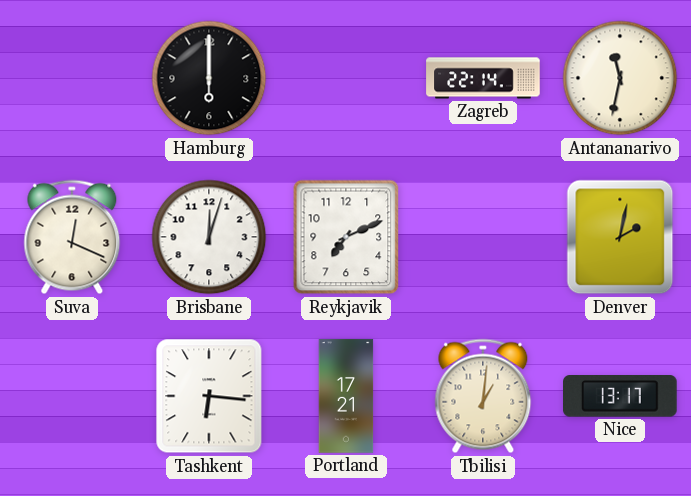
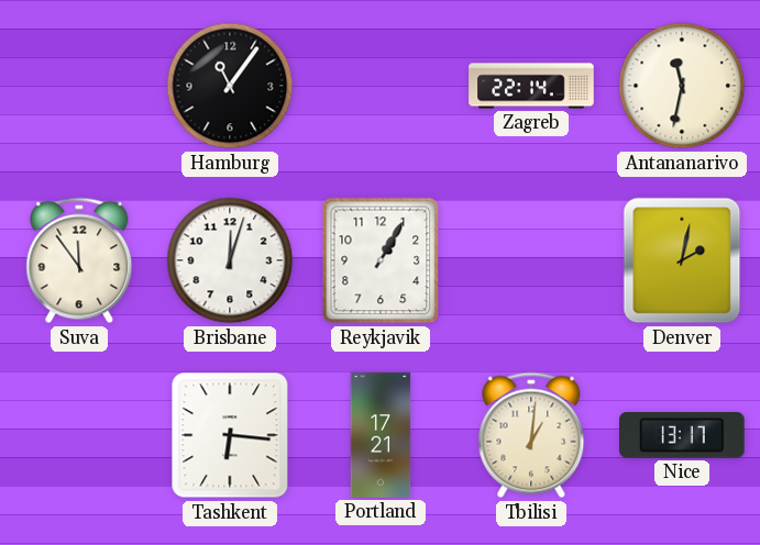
Hamburg: 6:00 -> 11:06 (230, 86)
Suva: 12:19 -> 11:54 (79, 260)
Reykjavik: 7:11 -> 1:05 (381, 260)
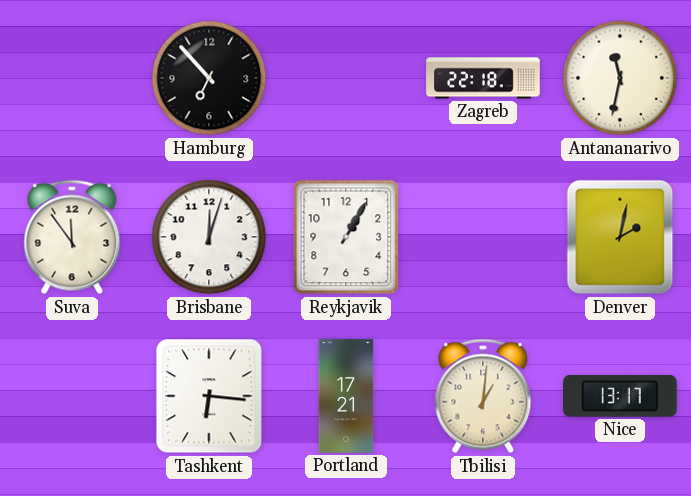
Hamburg: 11:06 -> 6:53 (209, 78)
Zagreb: 22:14 -> 22:18 (483, 78)
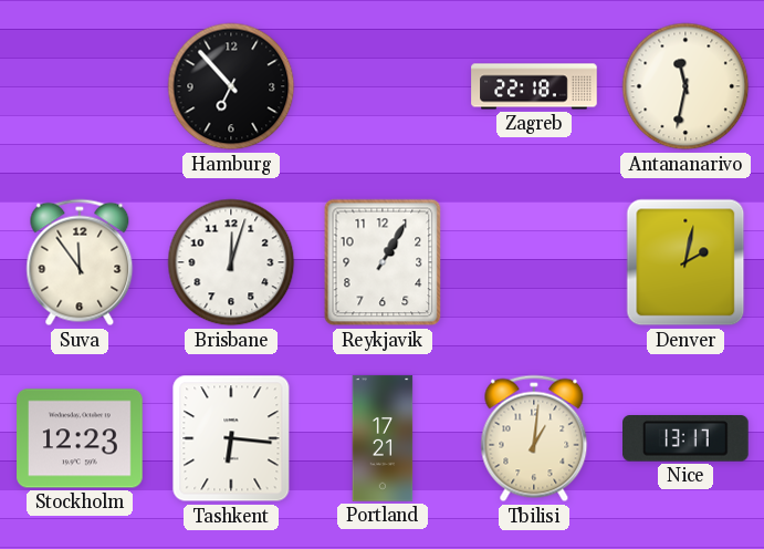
Stockholm: none -> 12:23 (80, 438)
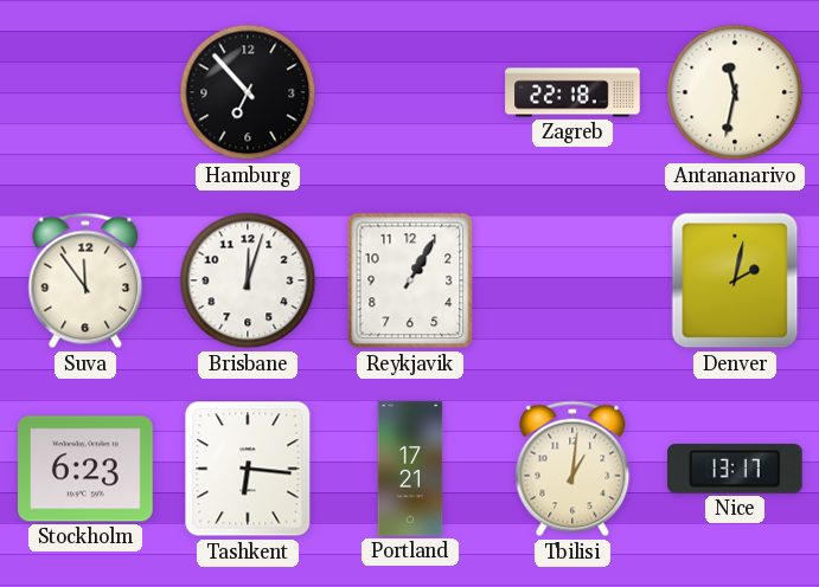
Stockholm: 12:23 -> 6:23 (85, 469)
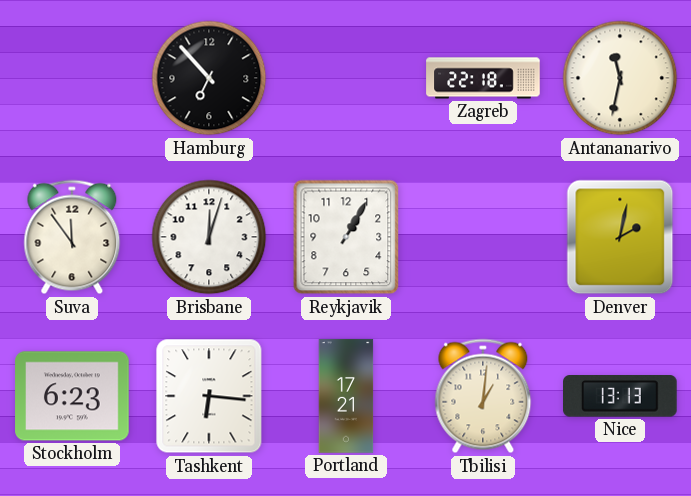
Nice: 13:17 -> 13:13 (621, 397)
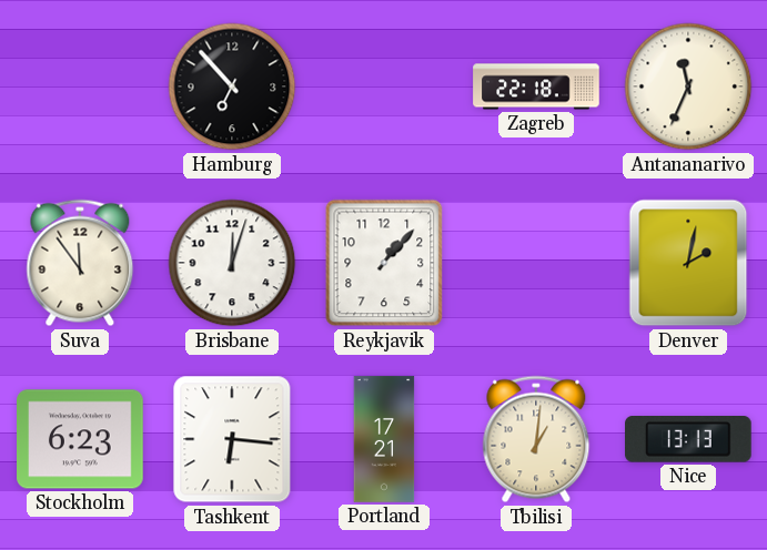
Antananarivo: 11:32 -> 11:34 (688, 86)
Reykjavik: 1:05 -> 1:07 (384, 263)
